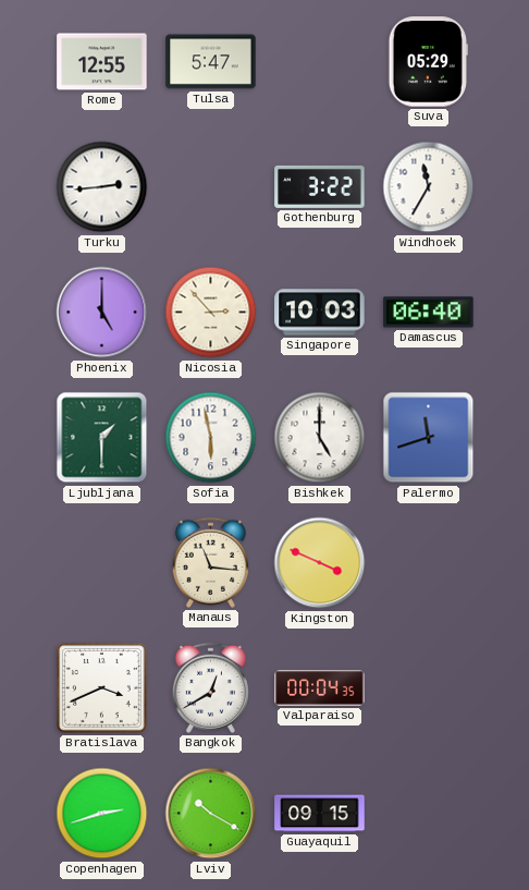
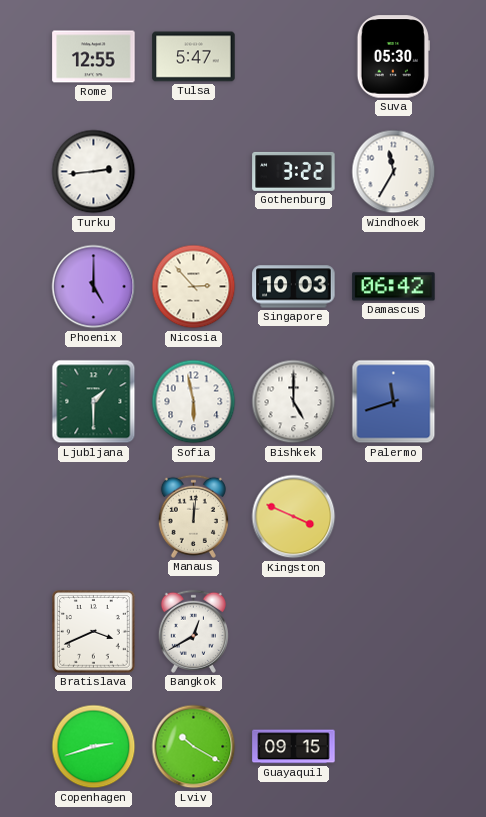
Suva: 05:29 -> 05:30 (393, 57)
Damascus: 06:40 -> 06:42 (394, 287)
Manaus: 11:16 -> 12:01 (193, 516)
Valparaiso: 00:04 -> none (320, 687)
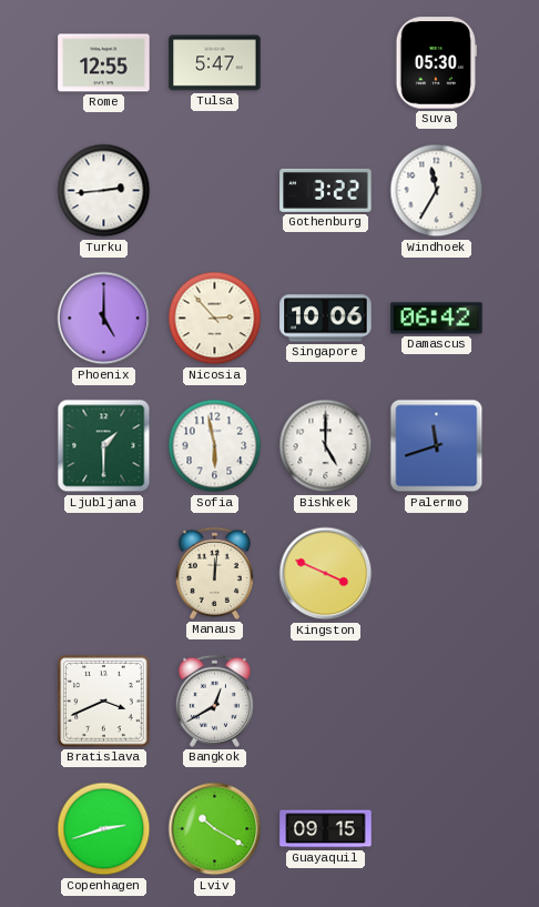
Singapore: 10:03 -> 10:06 (326, 319)
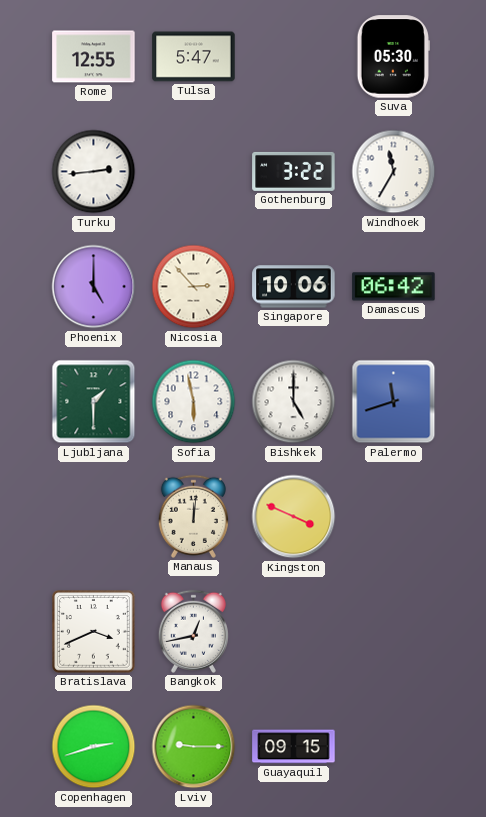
Bangkok: 12:40 -> 12:43 (193, 631)
Lviv: 10:20 -> 9:15 (194, 747)
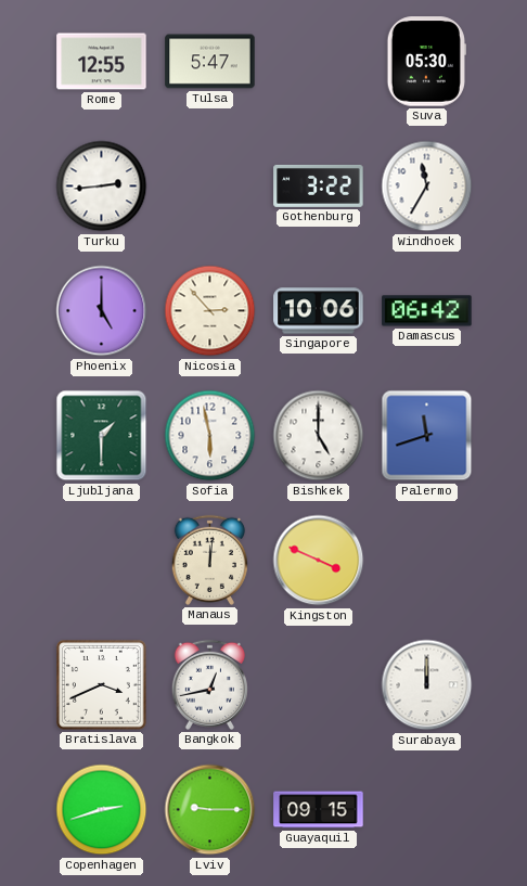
Surabaya: none -> 12:00 (427, 685)
